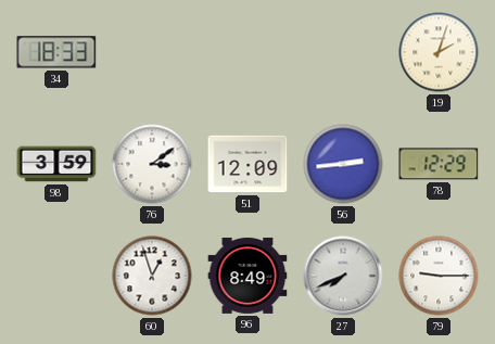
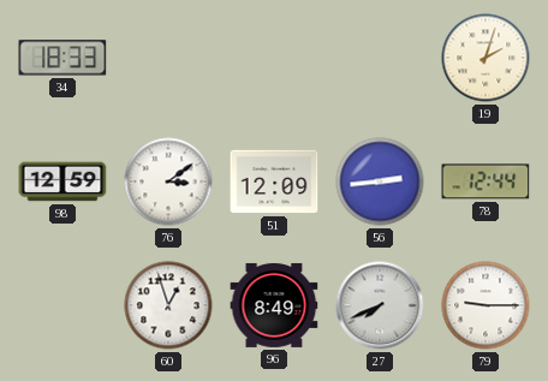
98: 3:59 -> 12:59 (62, 181)
78: 12:29 -> 12:44 (486, 181)
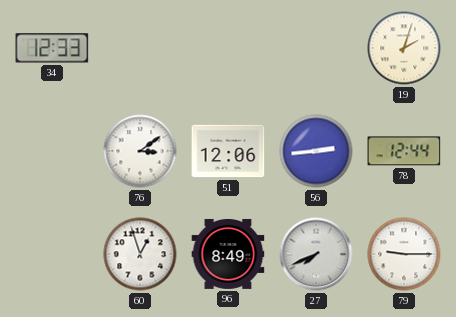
34: 18:33 -> 12:33 (52, 48)
98: 12:59 -> none (62, 181)
51: 12:09 -> 12:06 (228, 151)
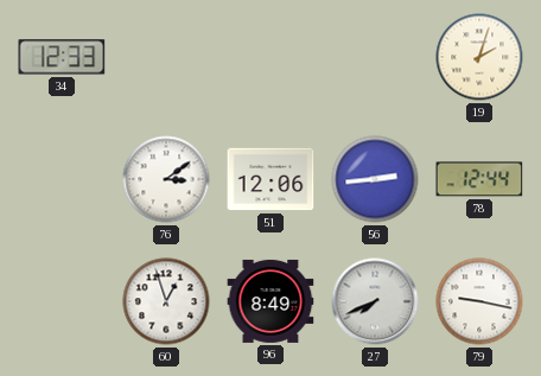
79: 9:15 -> 9:17 (479, 301)
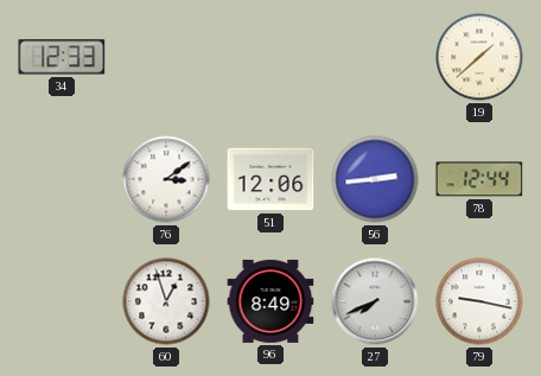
19: 2:03 -> 1:38 (479, 57)
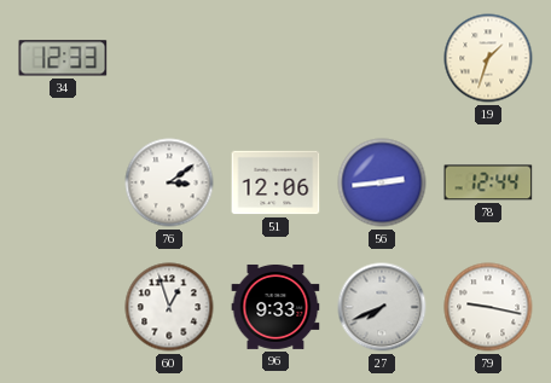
19: 1:38 -> 1:33 (488, 58)
96: 8:49 -> 9:33 (275, 307)
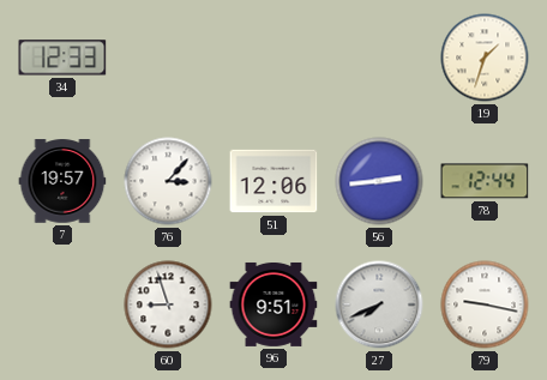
7: none -> 19:57 (62, 181)
76: 3:09 -> 3:07 (168, 181)
60: 12:57 -> 8:57 (168, 304)
96: 9:33 -> 9:51 (273, 304)
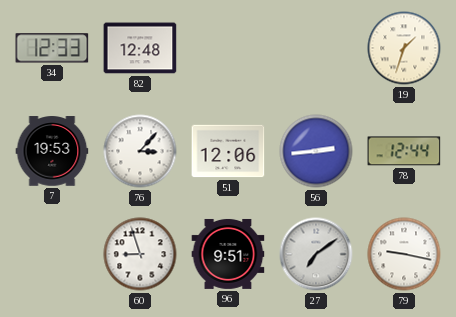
82: none -> 12:48 (140, 48)
7: 19:57 -> 19:53 (52, 151)
27: 7:41 -> 7:09 (316, 254)
